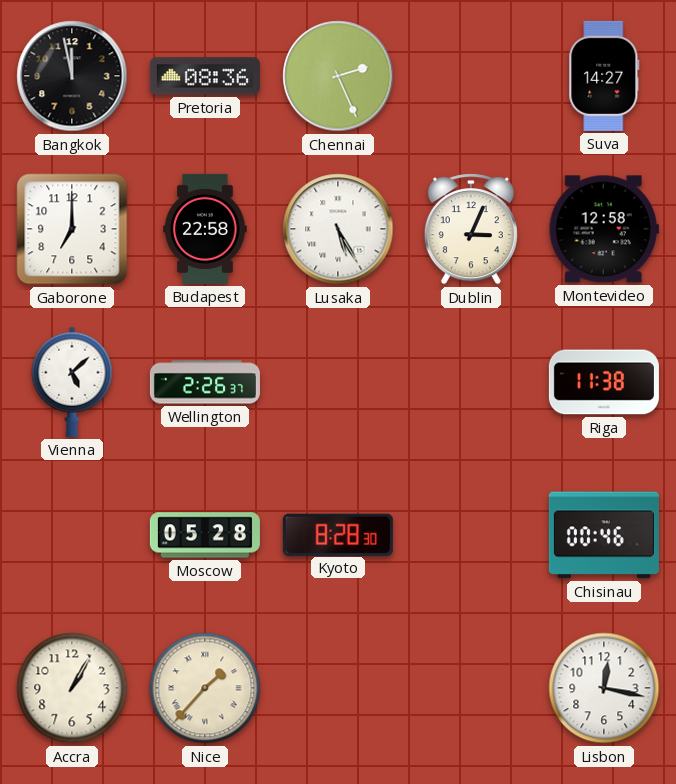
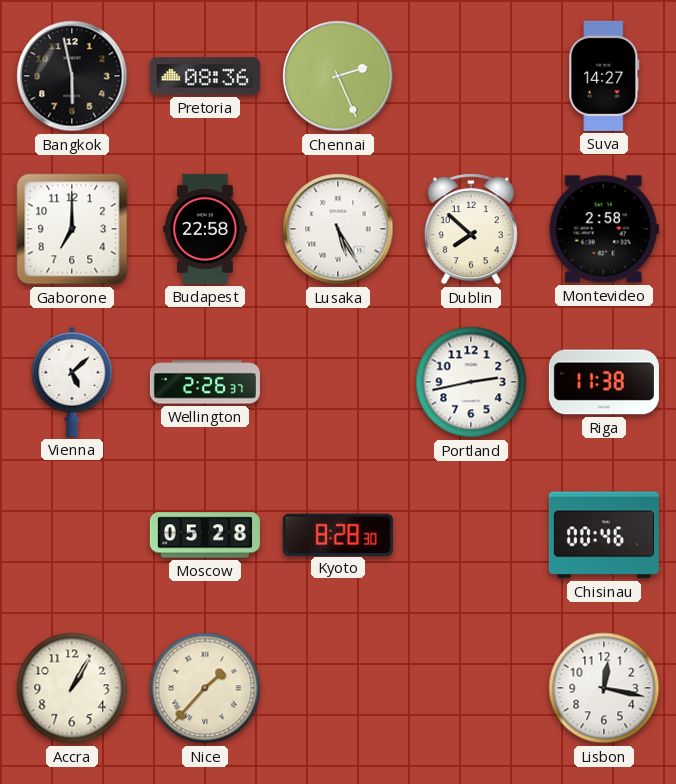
Bangkok: 11:58 -> 5:58 (72, 76)
Dublin: 3:04 -> 7:52 (471, 229)
Montevideo: 12:58 -> 2:58 (604, 229)
Portland: none -> 2:43 (471, 382)
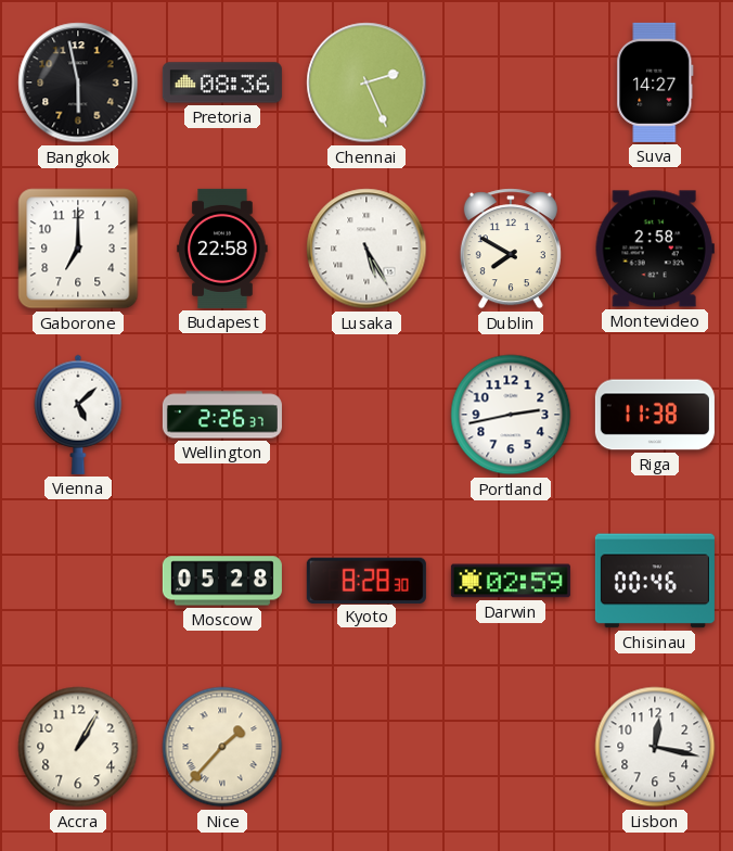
Dublin: 7:52 -> 7:50 (511, 249)
Darwin: none -> 02:59 (511, 581)
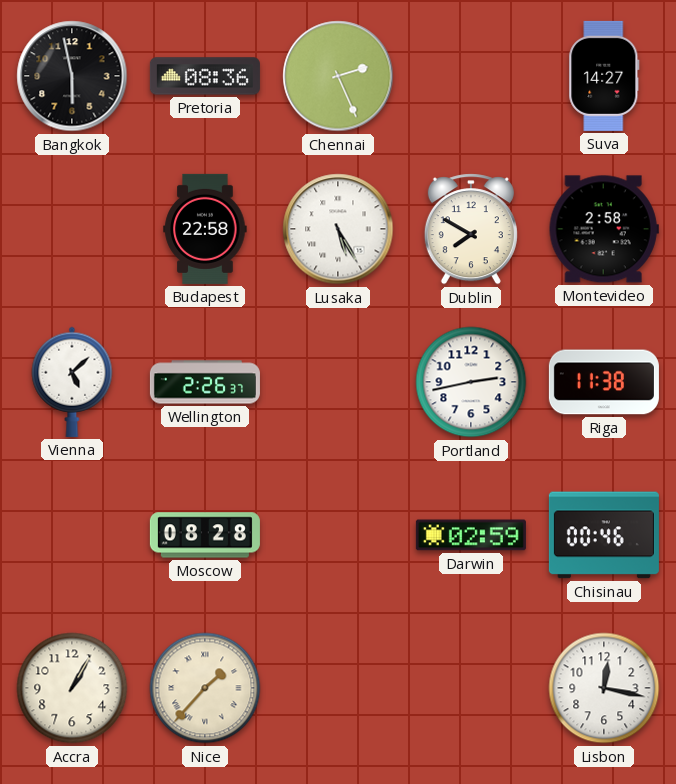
Gaborone: 7:00 -> none (78, 249)
Moscow: 05:28 -> 08:28 (205, 535)
Kyoto: 8:28 -> none (366, 580)
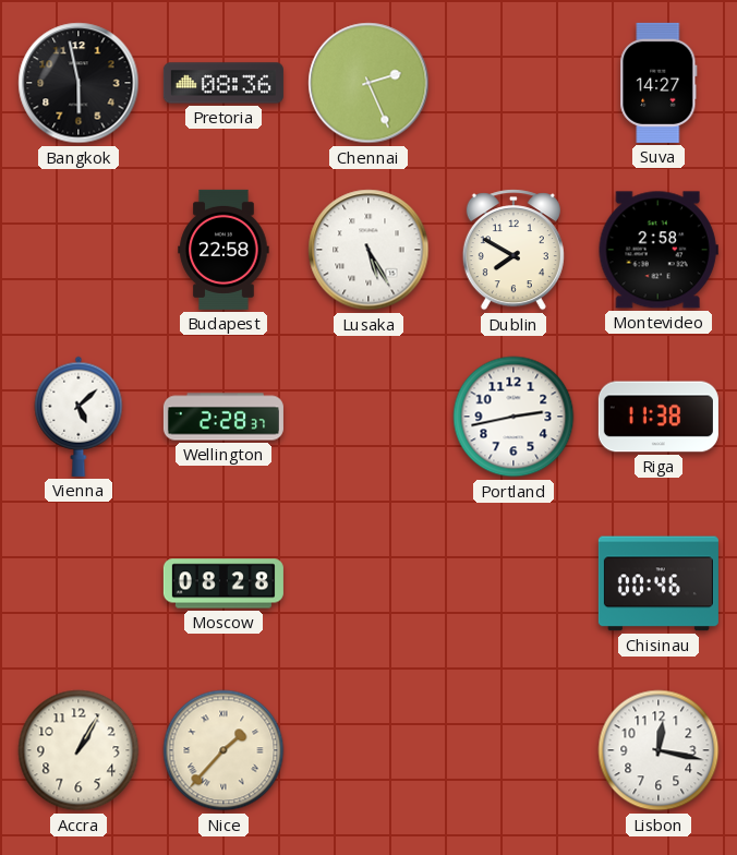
Wellington: 2:26 -> 2:28 (223, 417)
Darwin: 02:59 -> none (471, 535)
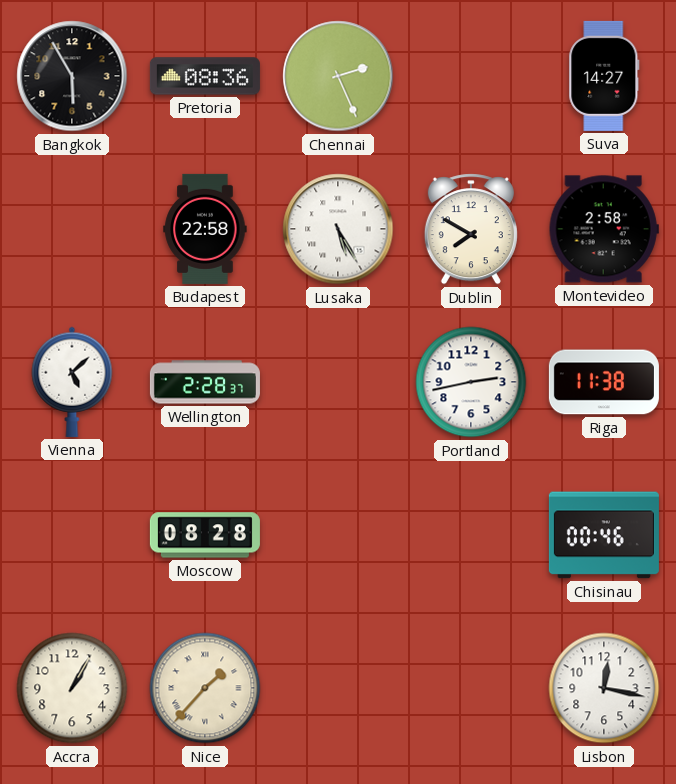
Bangkok: 5:58 -> 5:55 (72, 76)
